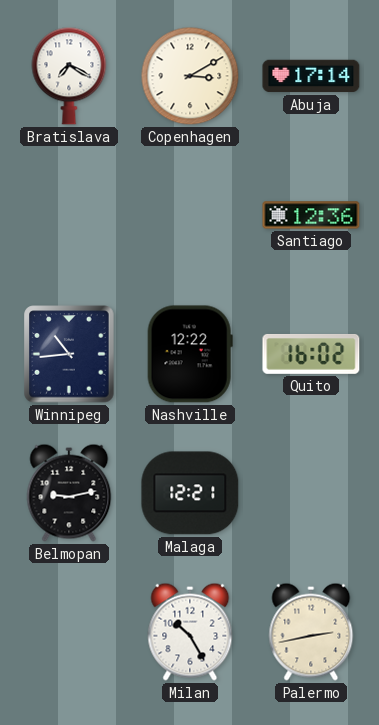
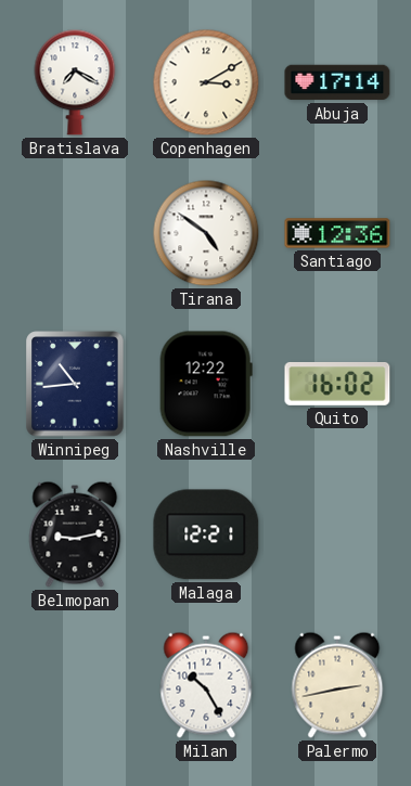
Tirana: none -> 4:51 (206, 233)
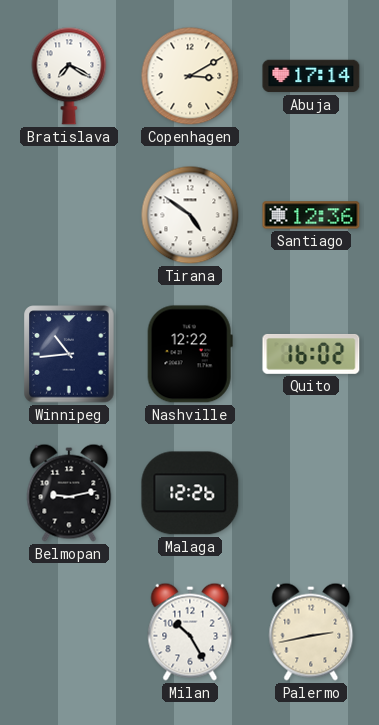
Malaga: 12:21 -> 12:26 (190, 493)
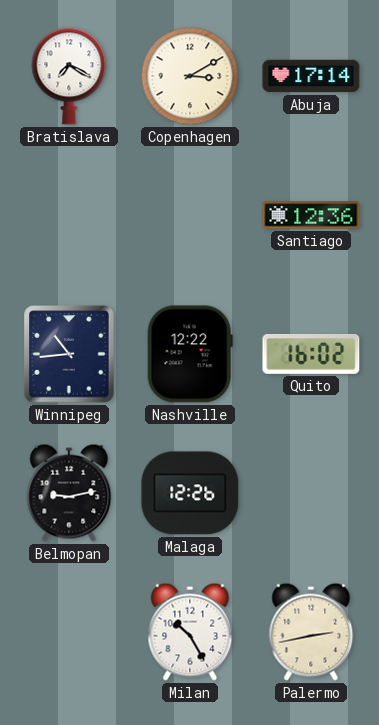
Tirana: 4:51 -> none (190, 215)
